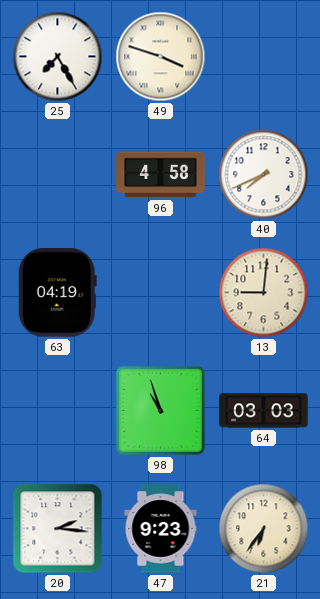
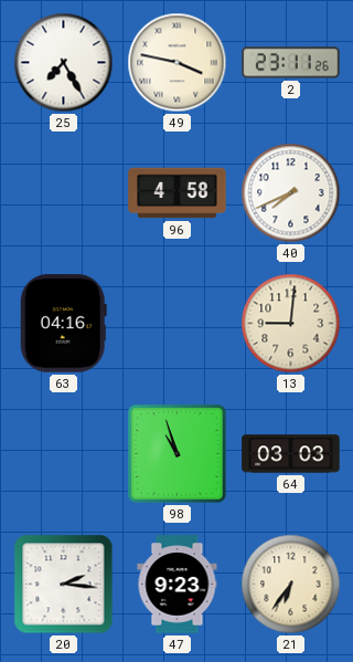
49: 3:48 -> 3:47 (178, 63)
2: none -> 23:11 (291, 63)
63: 04:19 -> 04:16 (63, 324)
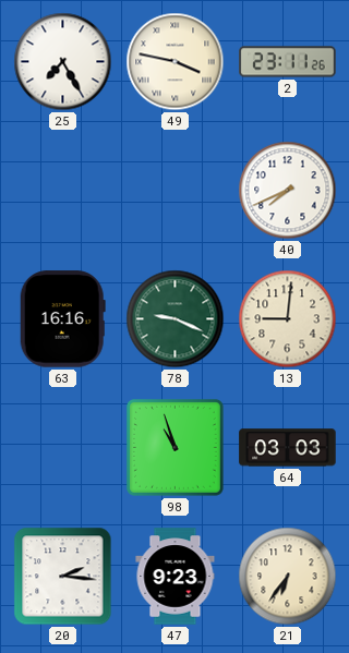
96: 4:58 -> none (178, 193)
63: 04:16 -> 16:16 (62, 319)
78: none -> 9:19 (176, 319)
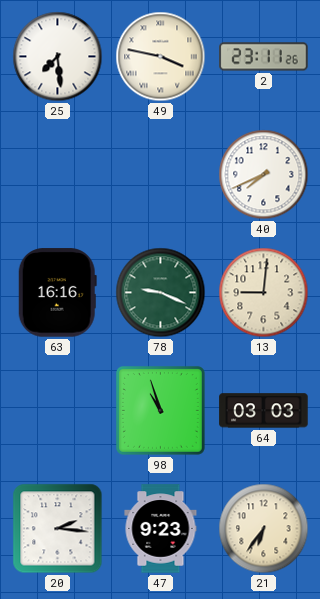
25: 7:25 -> 7:29 (58, 57)
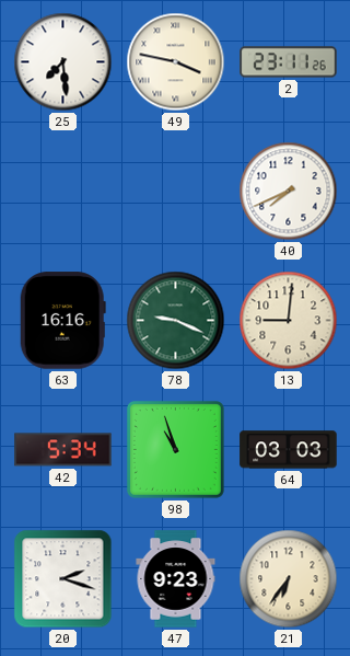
42: none -> 5:34 (63, 450)
20: 2:16 -> 2:18 (63, 579)
